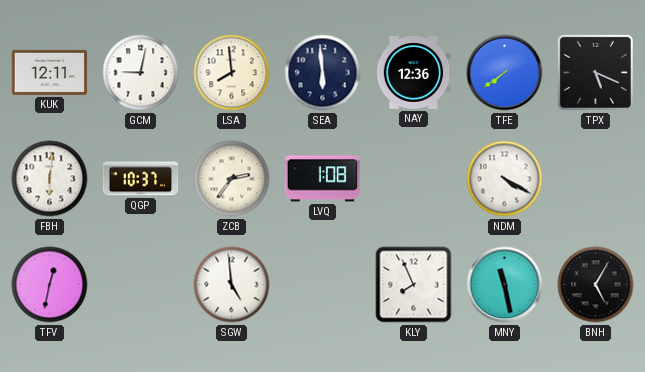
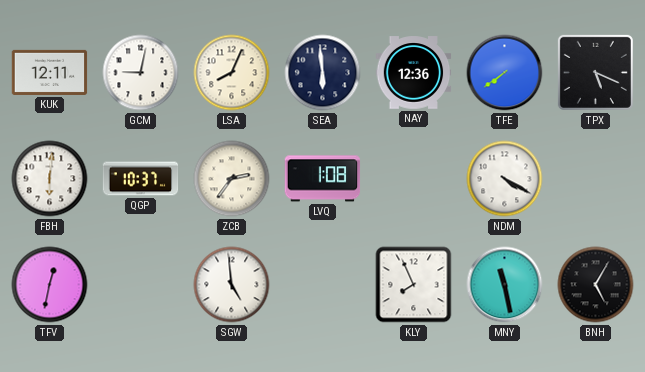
LSA: 7:59 -> 8:04 (232, 73)
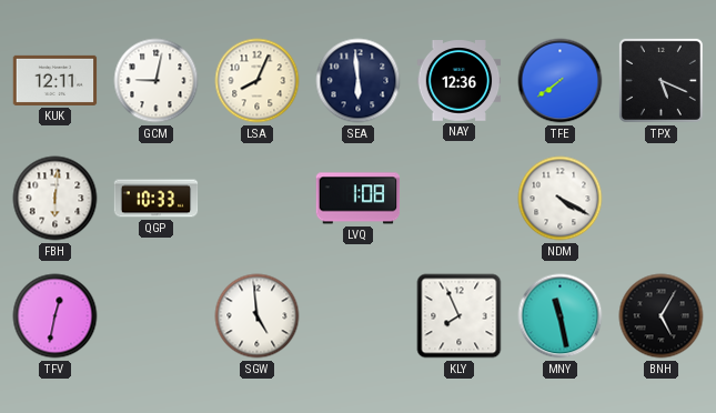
QGP: 10:37 -> 10:33 (157, 199)
ZCB: 2:36 -> none (232, 179)
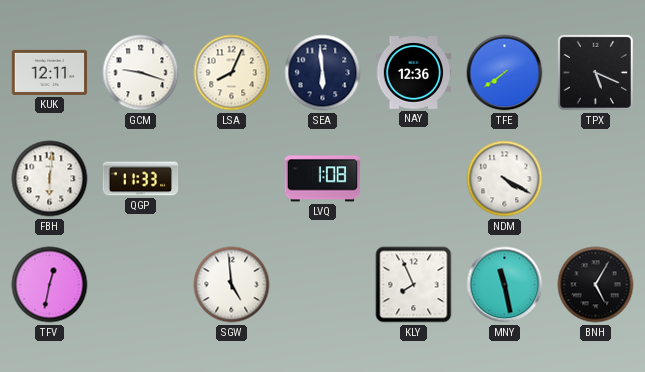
GCM: 9:02 -> 9:18 (141, 73)
QGP: 10:33 -> 11:33 (141, 179)
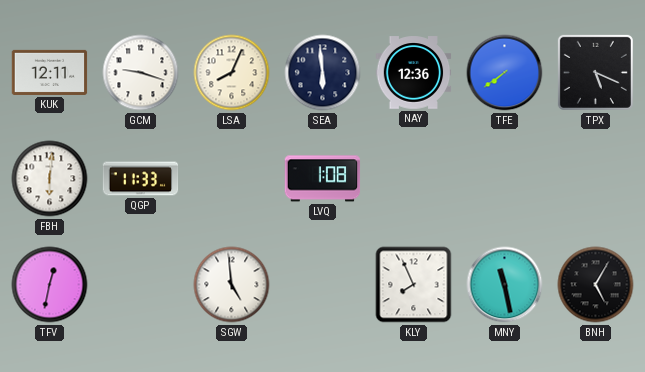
NDM: 4:20 -> none (505, 179)
